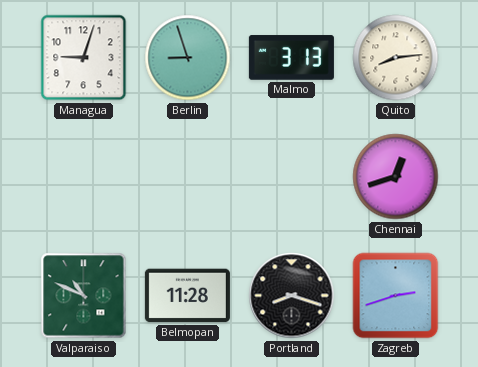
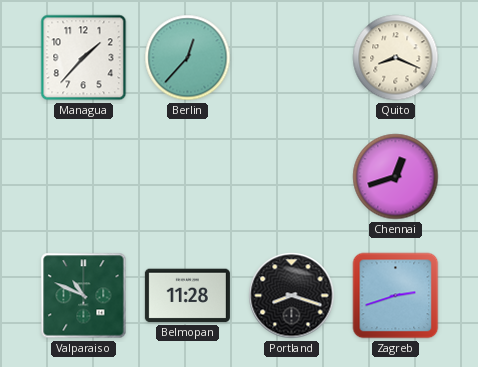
Managua: 9:03 -> 1:37 (84, 58)
Berlin: 8:57 -> 12:37 (188, 58)
Malmo: 3:13 -> none (291, 58)
Quito: 8:14 -> 8:19 (396, 58)
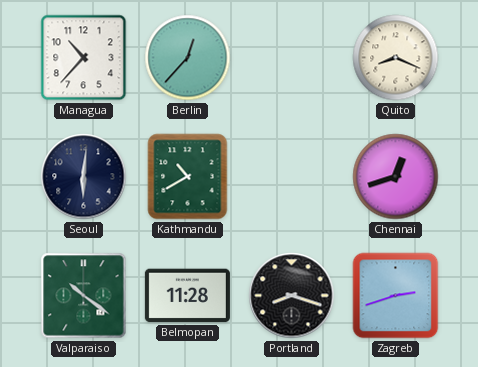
Managua: 1:37 -> 10:37 (84, 58)
Seoul: none -> 6:01 (84, 177)
Kathmandu: none -> 10:40 (188, 177)
Valparaiso: 10:49 -> 10:21 (84, 296)
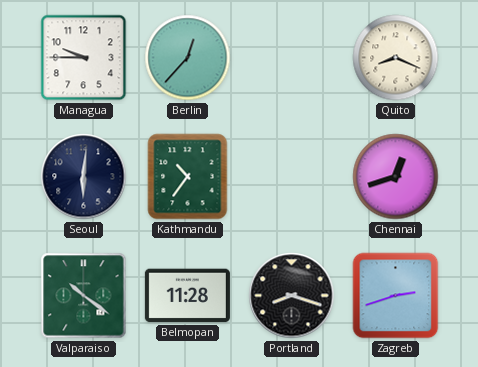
Managua: 10:37 -> 9:45 (84, 58)
Kathmandu: 10:40 -> 10:36 (188, 177)
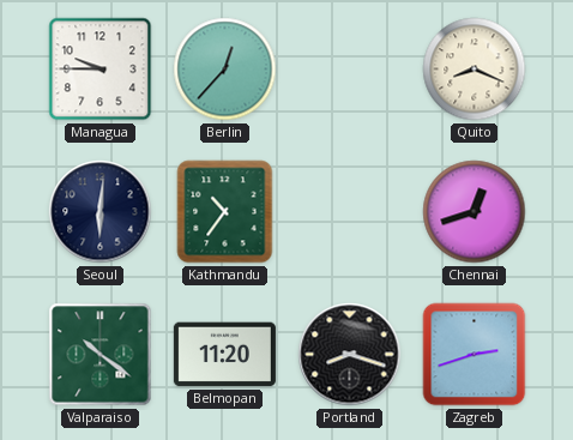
Belmopan: 11:28 -> 11:20 (224, 355)
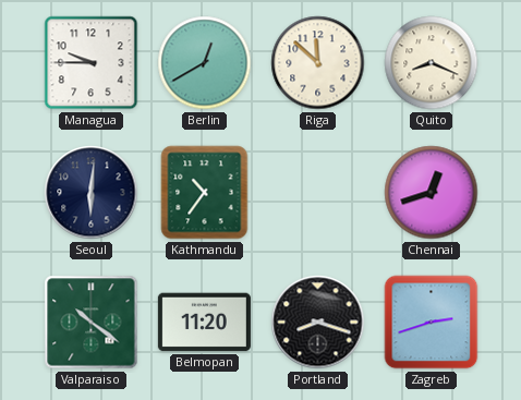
Berlin: 12:37 -> 12:40 (205, 63)
Riga: none -> 11:52 (318, 63)
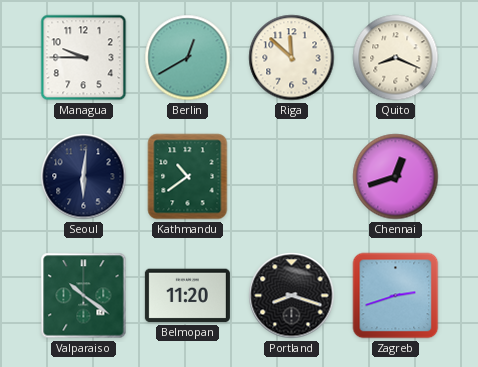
Kathmandu: 10:36 -> 10:39 (188, 177)
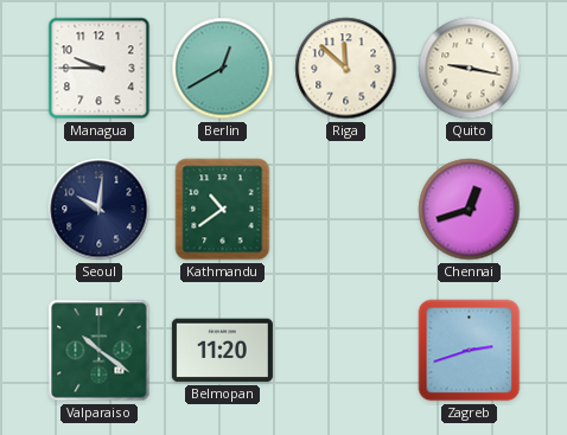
Quito: 8:19 -> 9:17 (470, 69)
Seoul: 6:01 -> 10:01 (100, 210)
Portland: 8:18 -> none (292, 296)
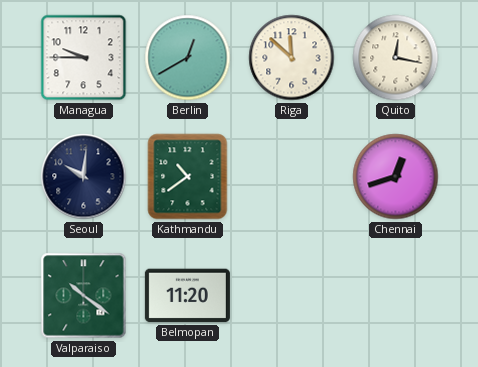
Quito: 9:17 -> 12:17 (396, 58)
Zagreb: 2:42 -> none (470, 351)
